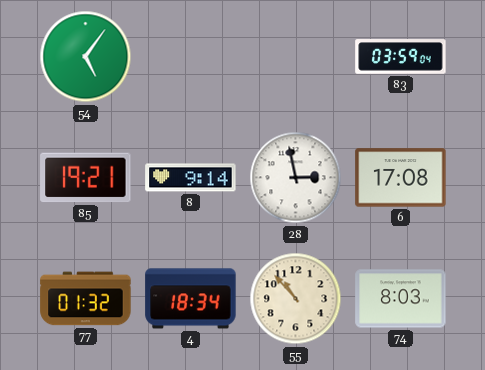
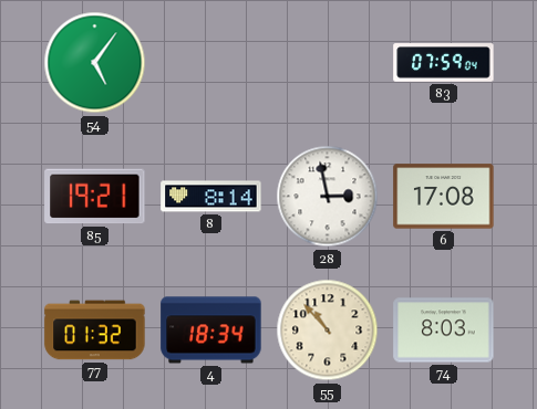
83: 03:59 -> 07:59 (444, 63)
8: 9:14 -> 8:14 (211, 197)
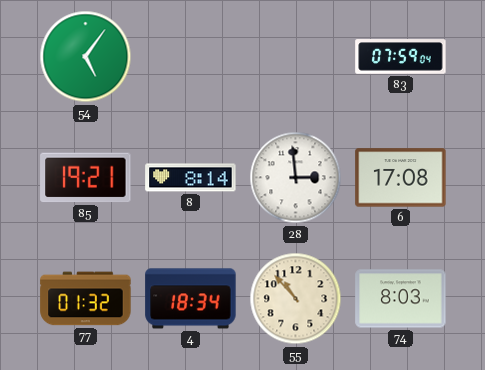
28: 2:58 -> 2:59 (296, 178)
